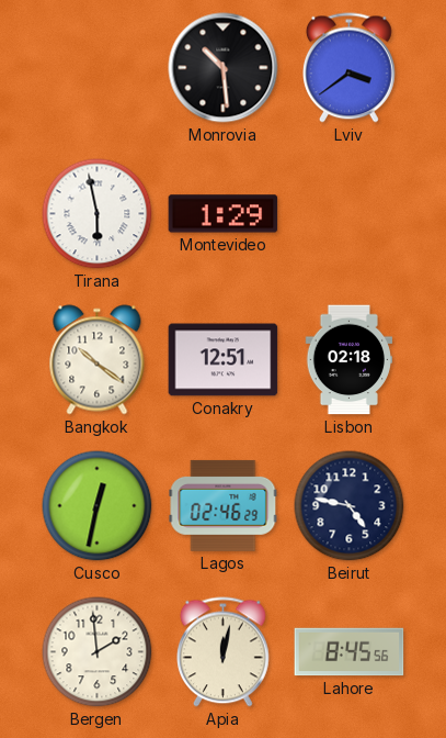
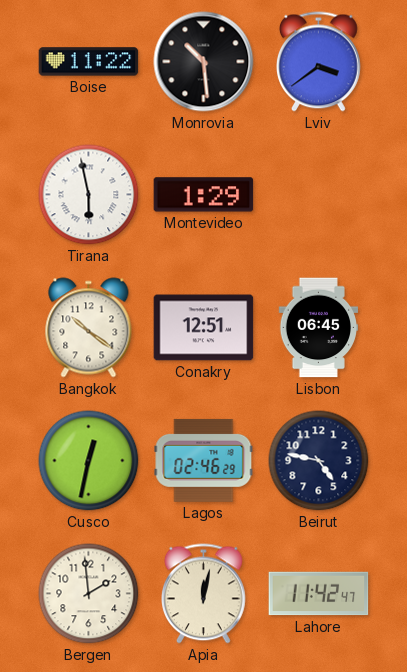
Boise: none -> 11:22 (89, 62)
Lisbon: 02:18 -> 06:45 (319, 328)
Lahore: 8:45 -> 11:42 (319, 594)
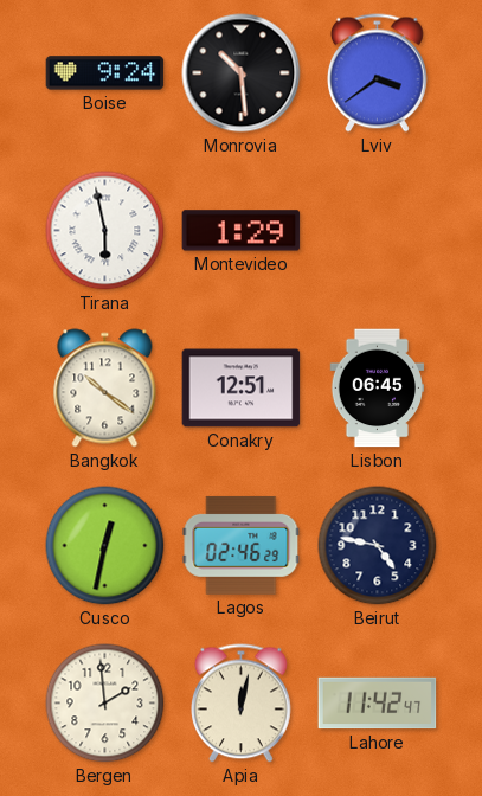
Boise: 11:22 -> 9:24 (105, 73)
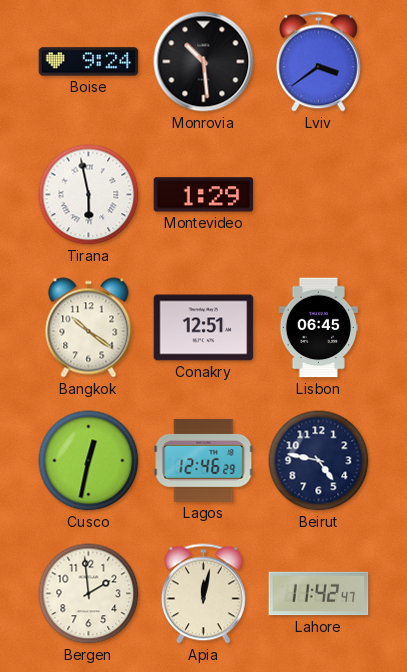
Lagos: 02:46 -> 12:46 (204, 460)
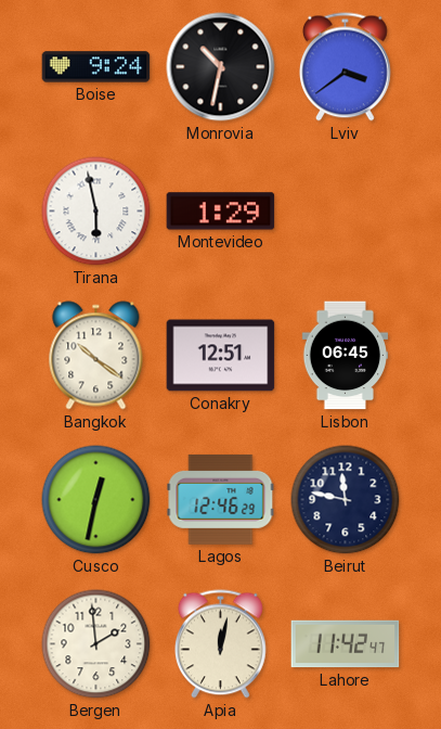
Monrovia: 10:29 -> 10:32 (221, 67)
Beirut: 4:47 -> 11:47 (346, 500)
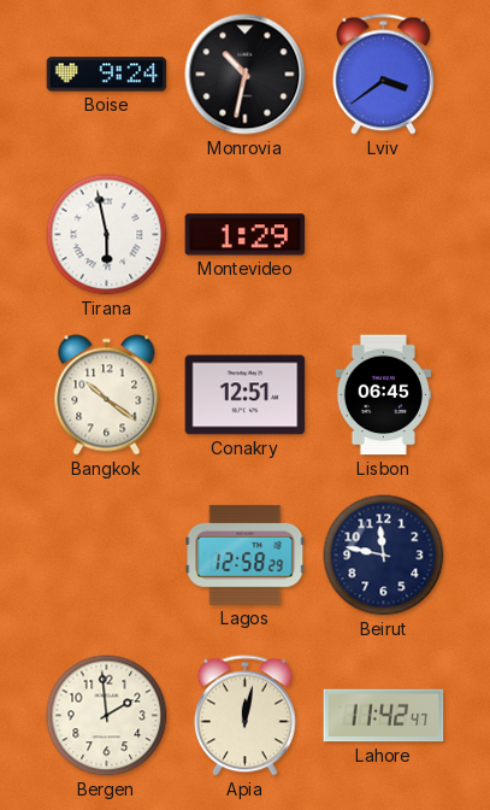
Cusco: 12:32 -> none (96, 500)
Lagos: 12:46 -> 12:58 (246, 554)
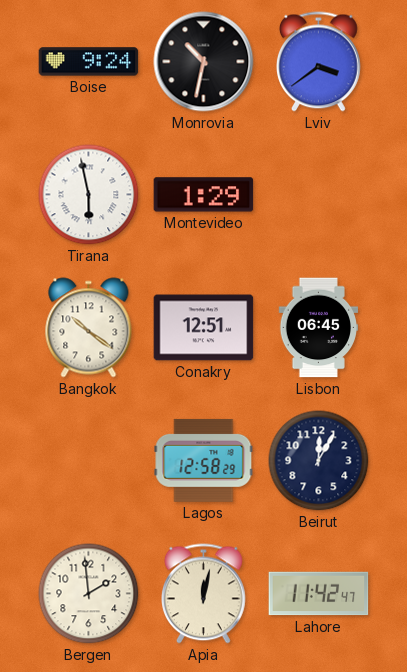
Beirut: 11:47 -> 12:05 (319, 461)
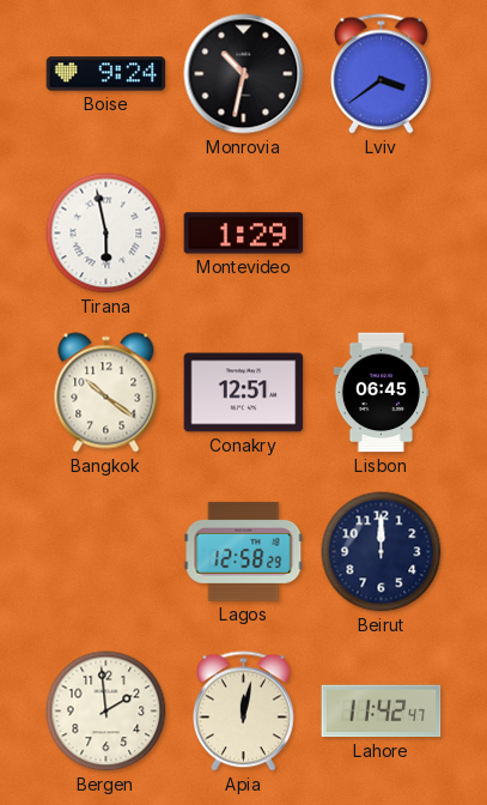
Beirut: 12:05 -> 12:00 (382, 552)
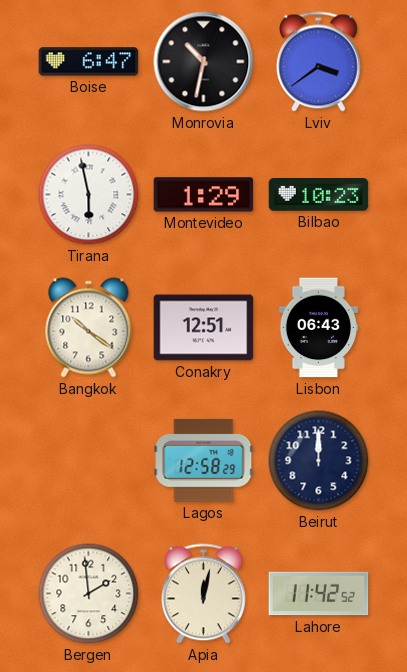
Boise: 9:24 -> 6:47 (89, 62)
Bilbao: none -> 10:23 (319, 195)
Lisbon: 06:45 -> 06:43 (319, 328)
Lahore: 11:42:47 -> 11:42:52 (319, 594)
